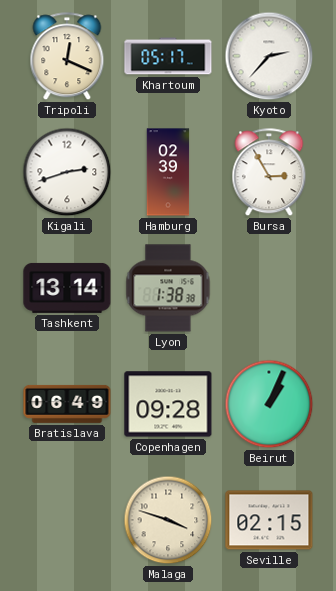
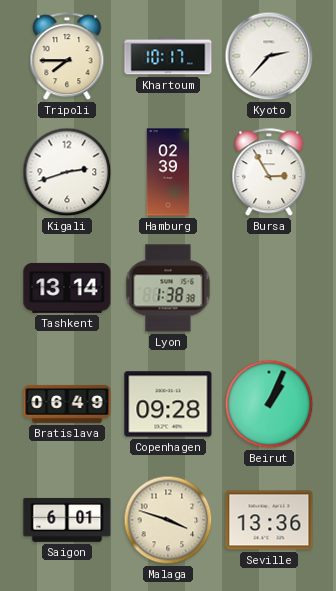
Tripoli: 12:19 -> 7:45 (67, 57)
Khartoum: 05:17 -> 10:17 (168, 56)
Saigon: none -> 6:01 (67, 520)
Seville: 02:15 -> 13:36 (269, 520)
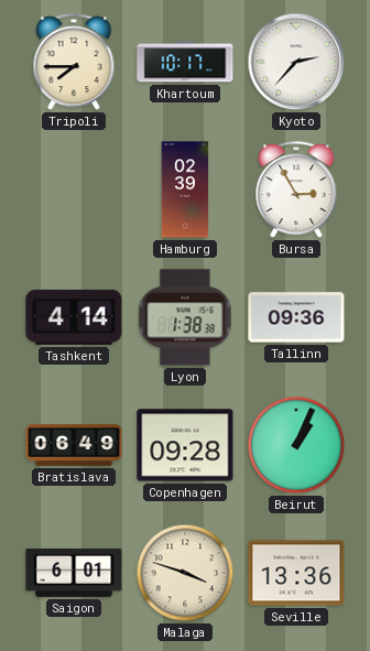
Kigali: 2:42 -> none (67, 172)
Tashkent: 13:14 -> 4:14 (74, 317)
Tallinn: none -> 09:36 (296, 317)
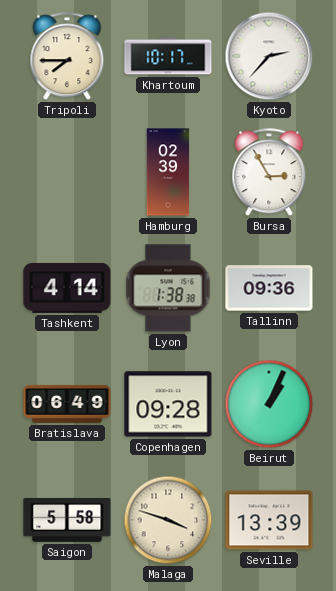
Saigon: 6:01 -> 5:58 (67, 520)
Seville: 13:36 -> 13:39 (269, 520)
